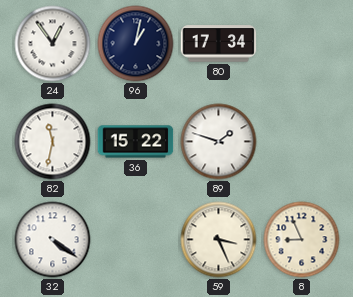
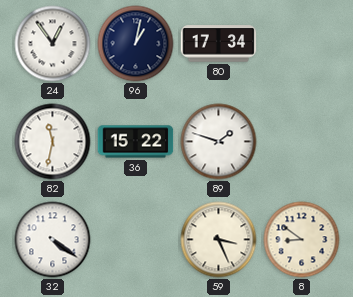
8: 8:56 -> 8:51 (302, 240)
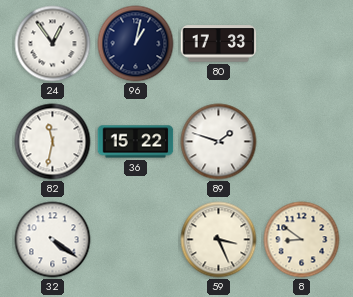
80: 17:34 -> 17:33 (219, 44)
